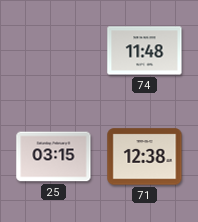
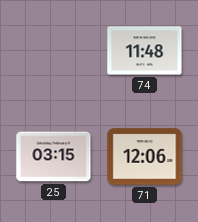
71: 12:38 -> 12:06 (145, 157)
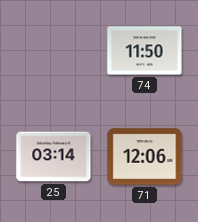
74: 11:48 -> 11:50 (145, 51)
25: 03:15 -> 03:14 (54, 157)
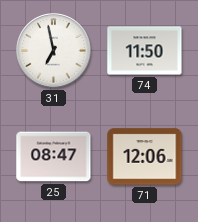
31: none -> 6:58 (54, 51)
25: 03:14 -> 08:47 (54, 157)
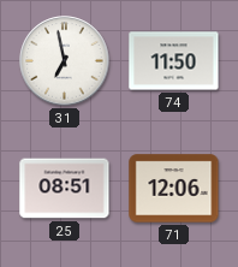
25: 08:47 -> 08:51 (65, 189)
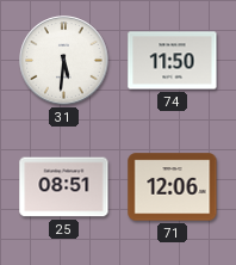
31: 6:58 -> 5:31 (64, 61)
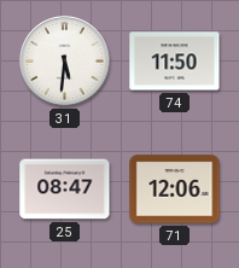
25: 08:51 -> 08:47 (65, 190)
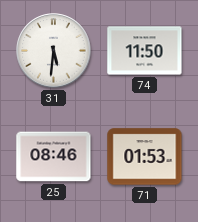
25: 08:47 -> 08:46 (54, 157)
71: 12:06 -> 01:53 (145, 157)
